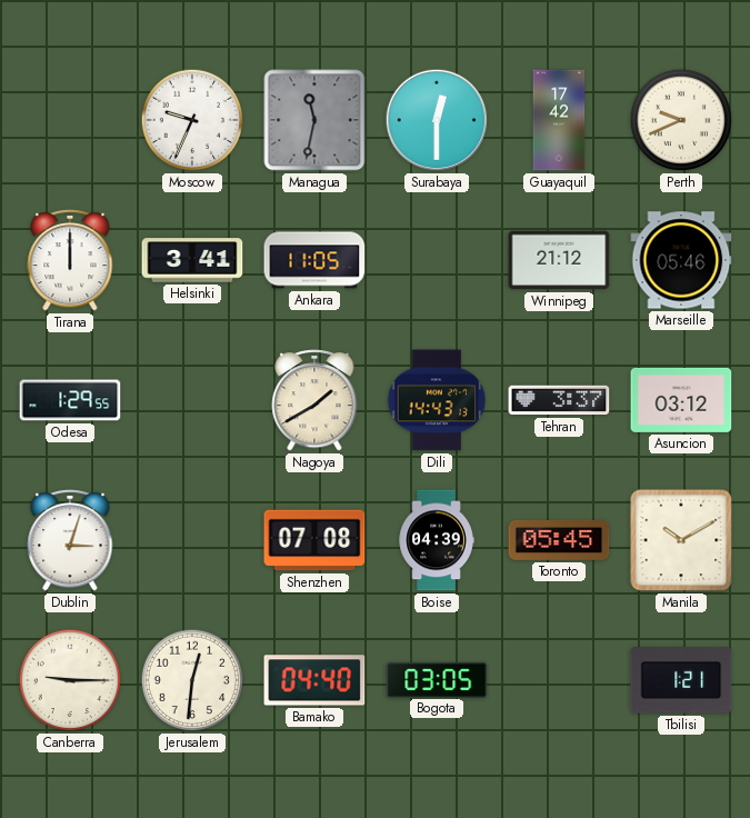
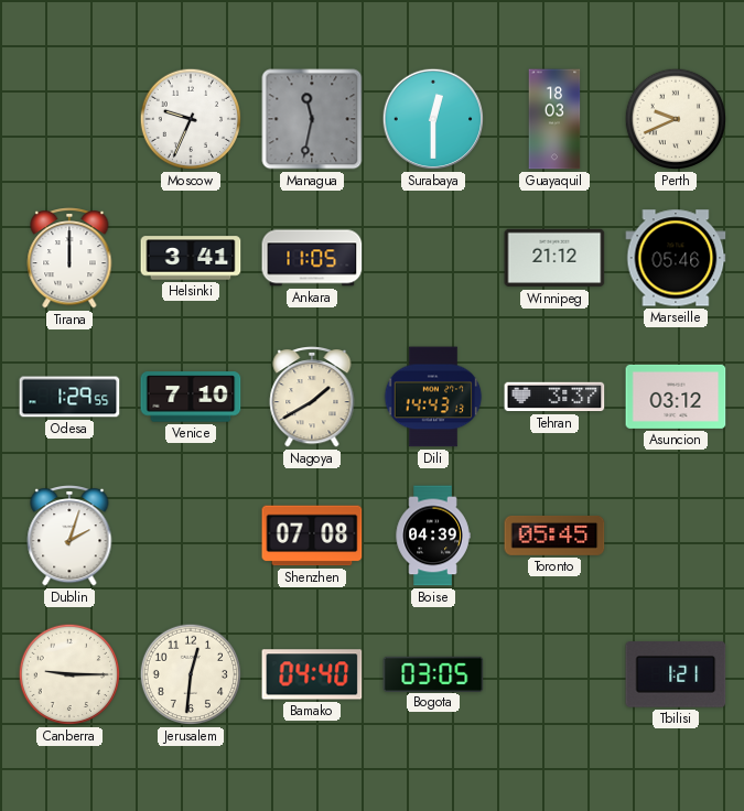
Guayaquil: 17:42 -> 18:03 (554, 119)
Venice: none -> 7:10 (191, 397)
Dublin: 3:03 -> 2:03 (69, 536)
Manila: 10:10 -> none (681, 540)
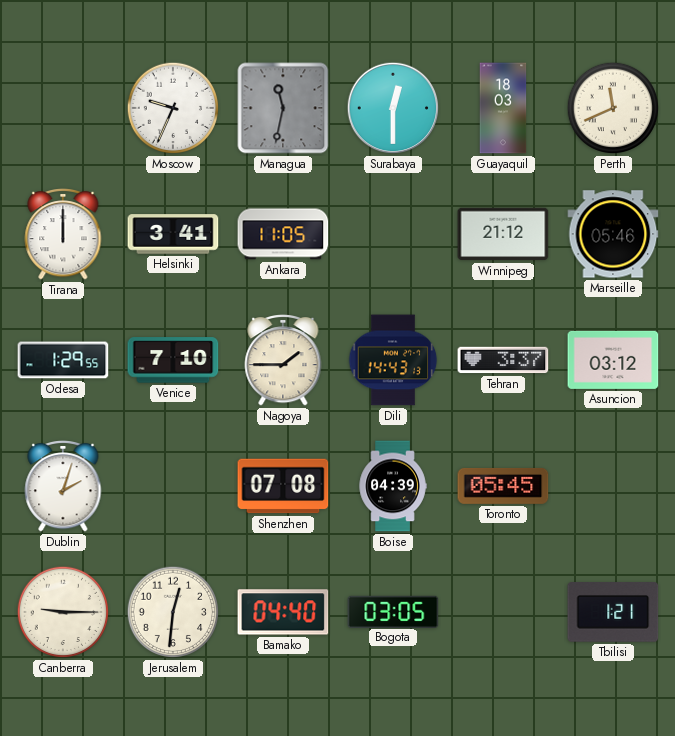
Perth: 9:41 -> 11:41 (613, 108)
Nagoya: 1:40 -> 1:45 (283, 360)
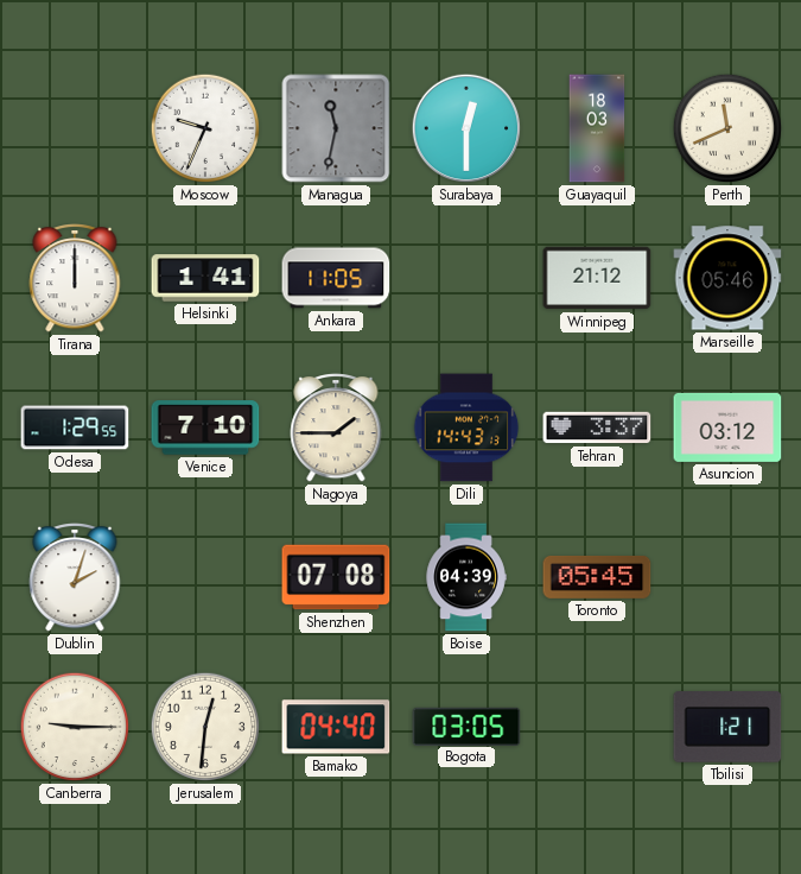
Helsinki: 3:41 -> 1:41 (205, 278)
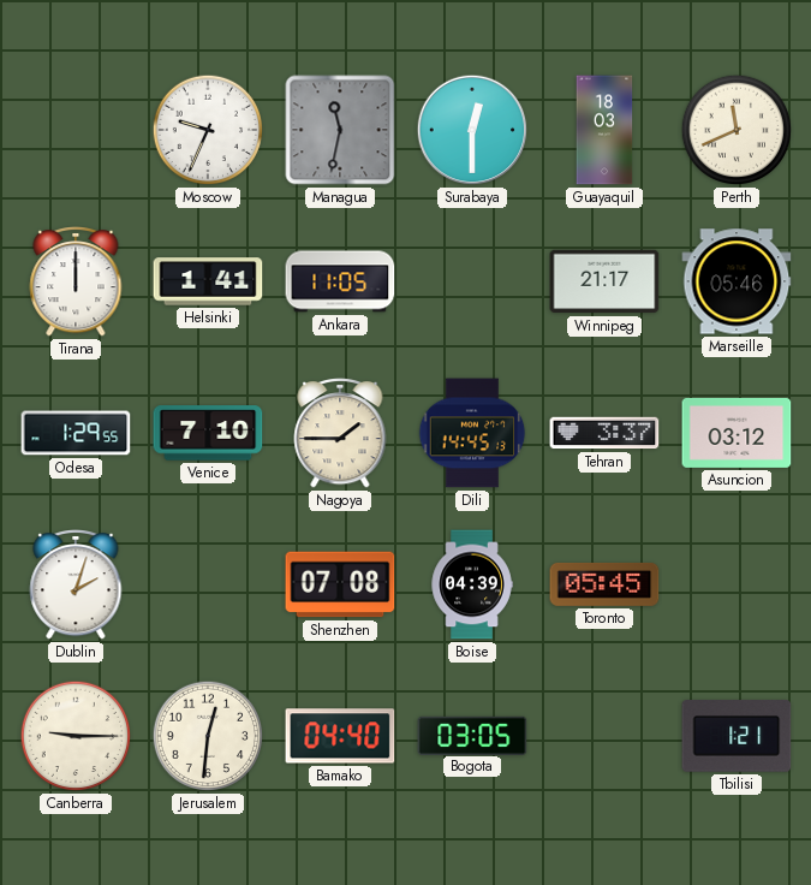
Winnipeg: 21:12 -> 21:17 (604, 281)
Dili: 14:43 -> 14:45 (472, 433)
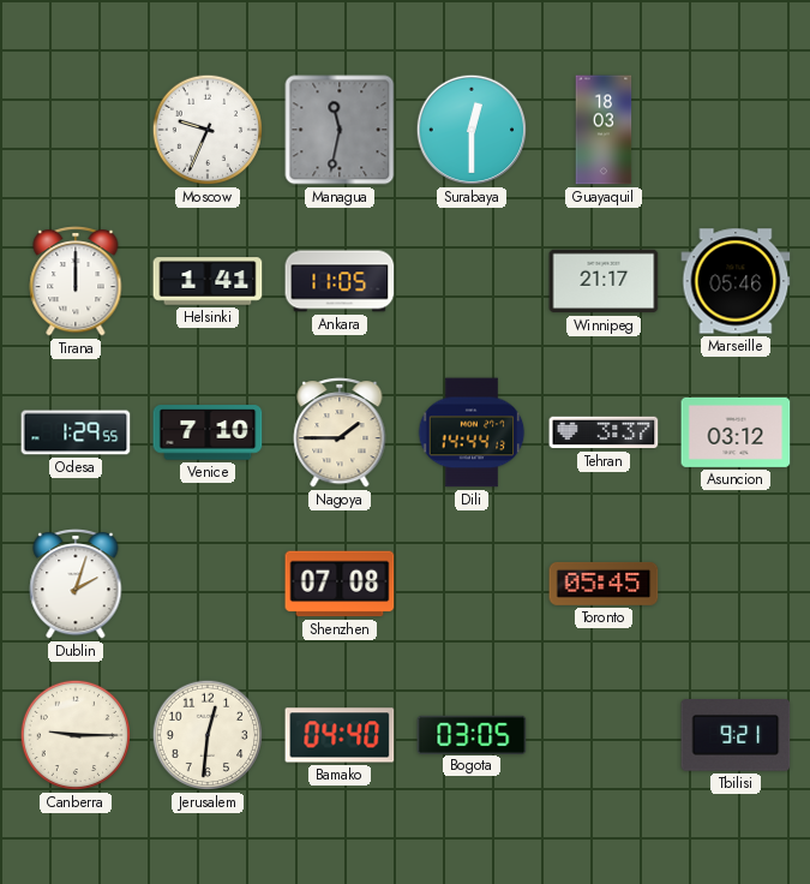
Perth: 11:41 -> none (737, 130)
Dili: 14:45 -> 14:44 (472, 432)
Boise: 04:39 -> none (472, 584)
Tbilisi: 1:21 -> 9:21 (736, 735)
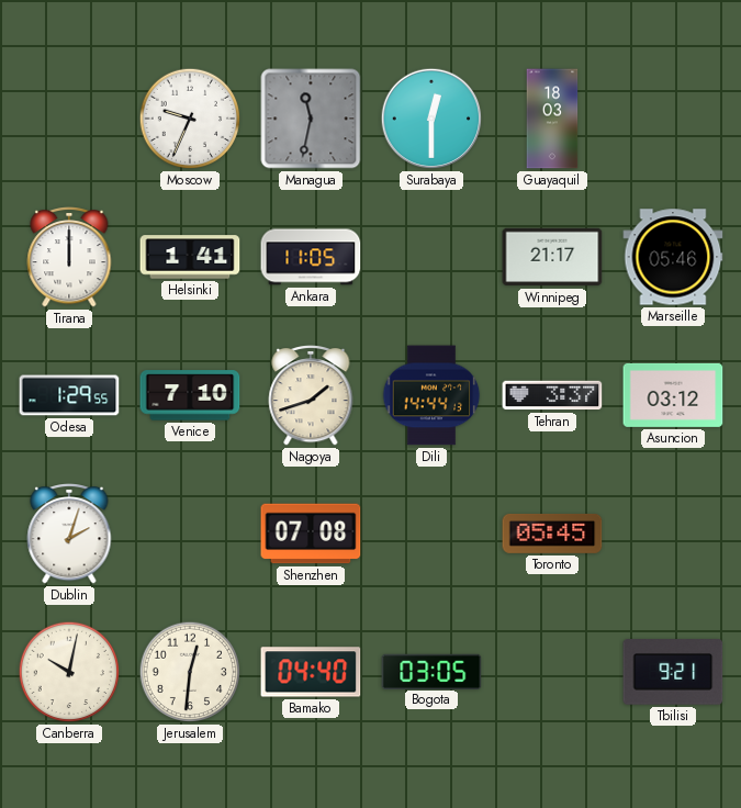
Nagoya: 1:45 -> 1:42 (311, 395)
Canberra: 9:15 -> 10:02 (69, 672)
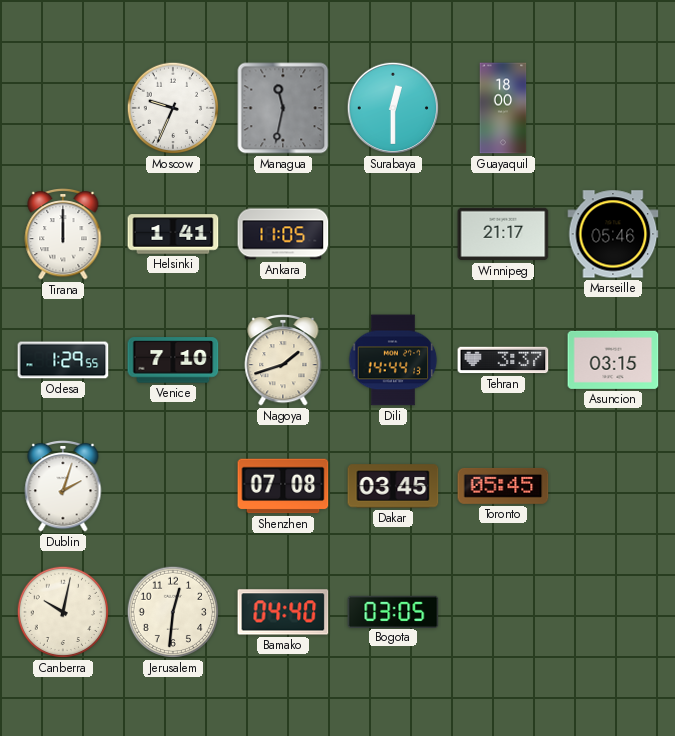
Guayaquil: 18:03 -> 18:00 (503, 108)
Asuncion: 03:12 -> 03:15 (613, 360)
Dakar: none -> 03:45 (393, 486)
Tbilisi: 9:21 -> none (673, 672)
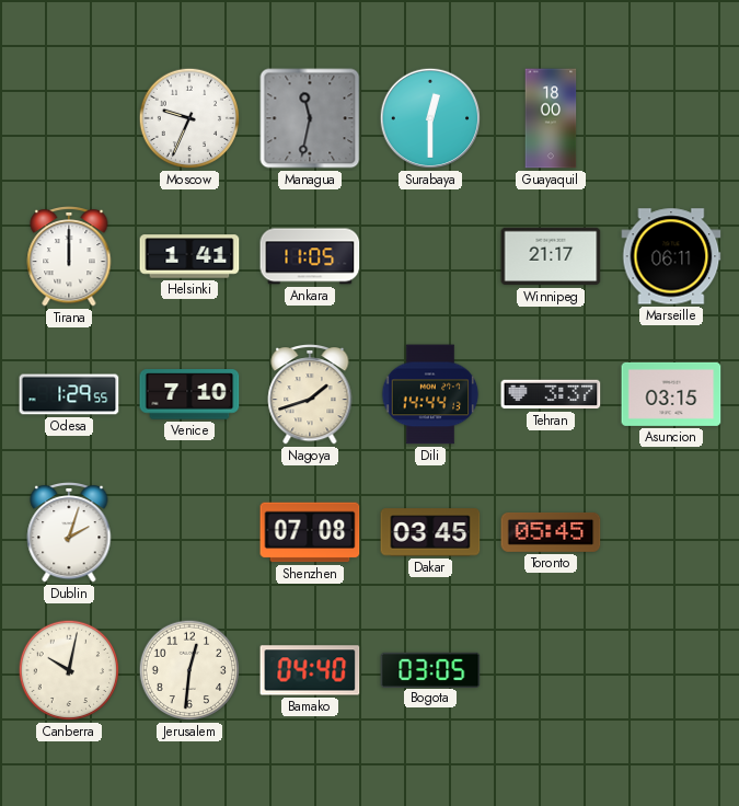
Marseille: 05:46 -> 06:11 (671, 256)
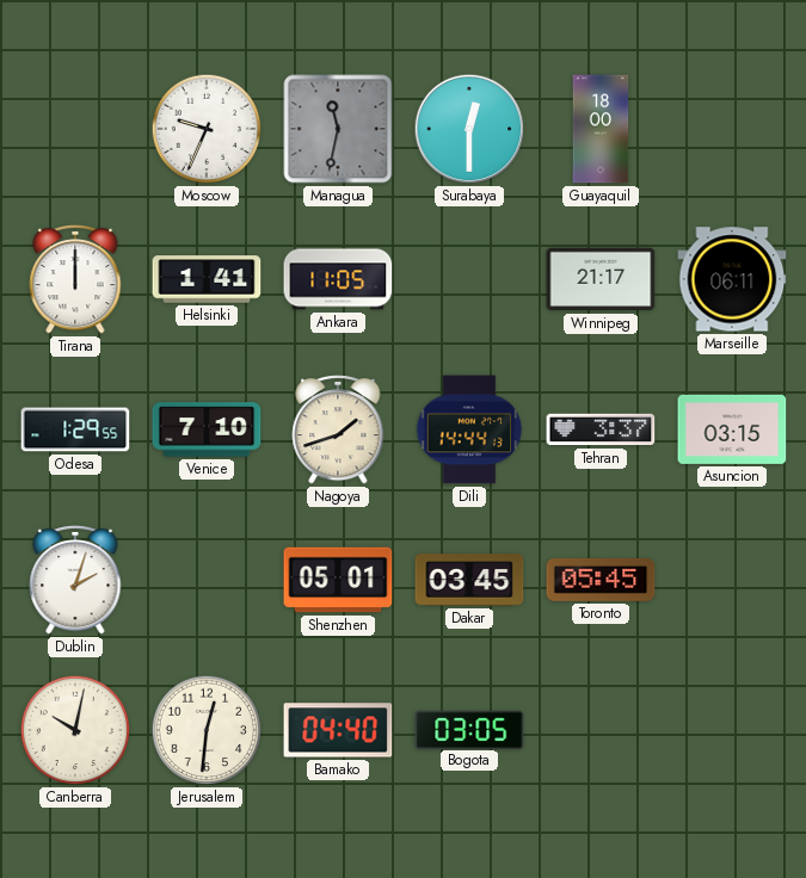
Shenzhen: 07:08 -> 05:01 (338, 580)
